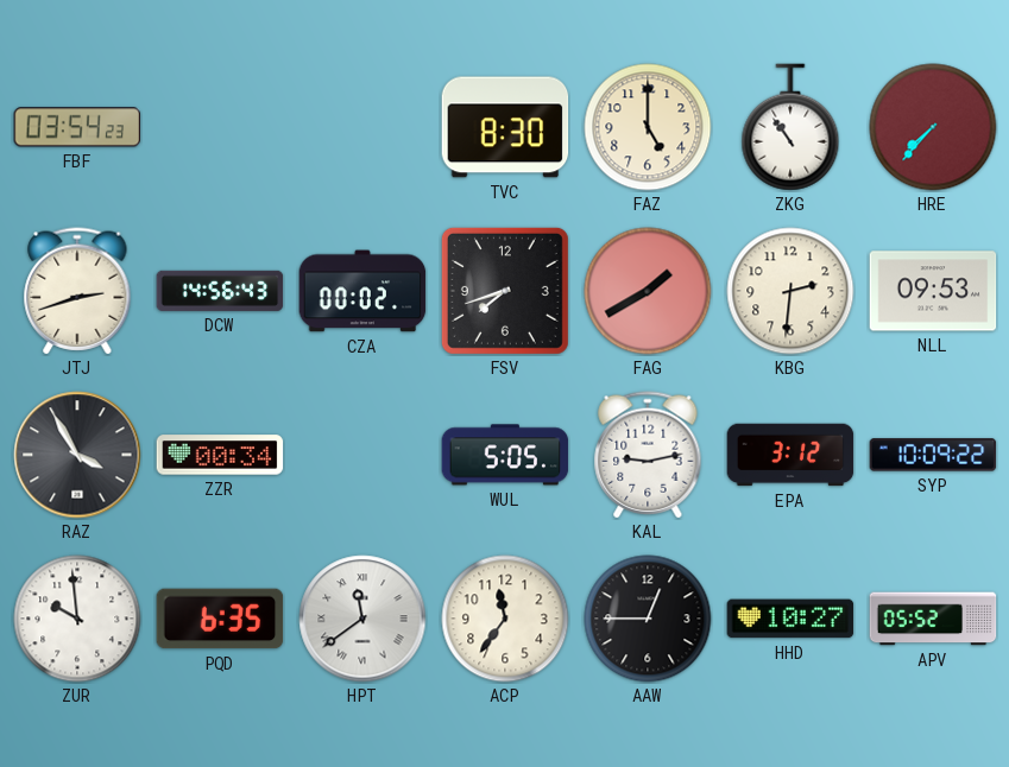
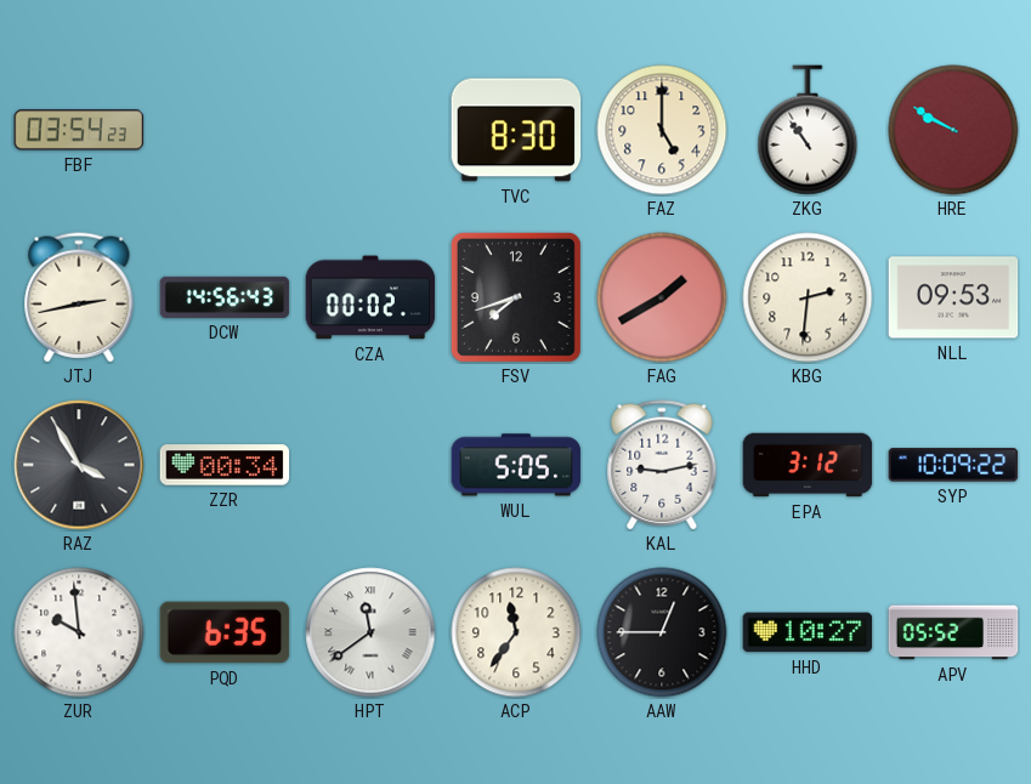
HRE: 7:37 -> 9:50 (953, 130)
JTJ: 2:42 -> 2:43 (79, 297)
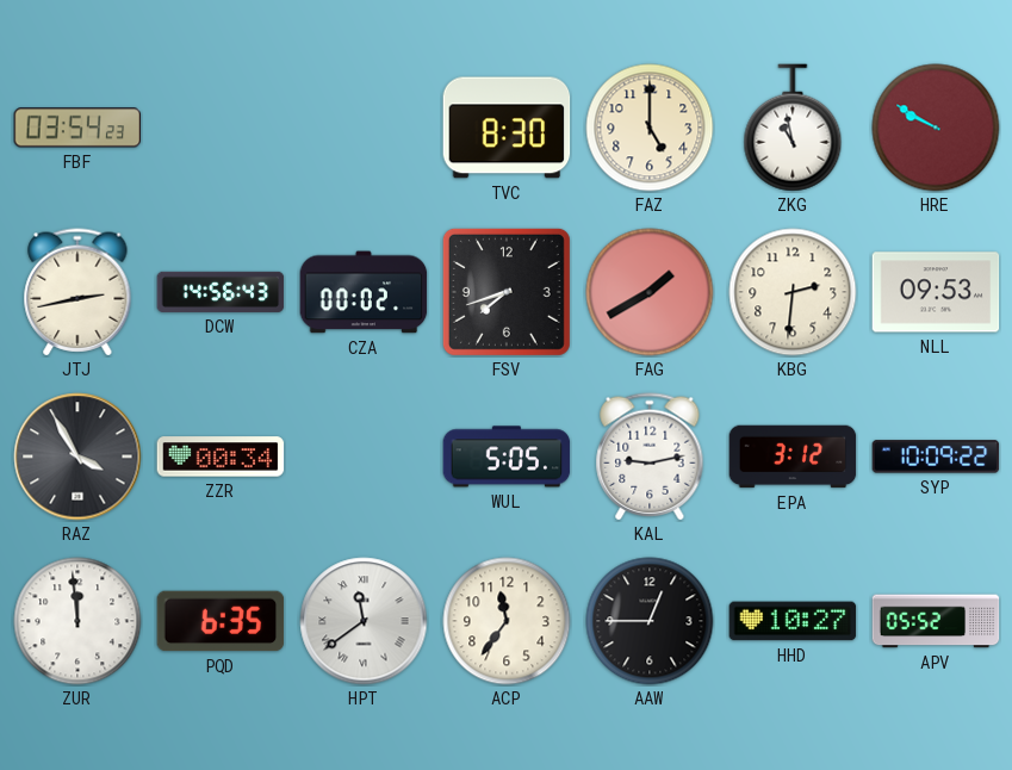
ZKG: 10:54 -> 10:58 (793, 128)
ZUR: 9:59 -> 11:59 (77, 621)
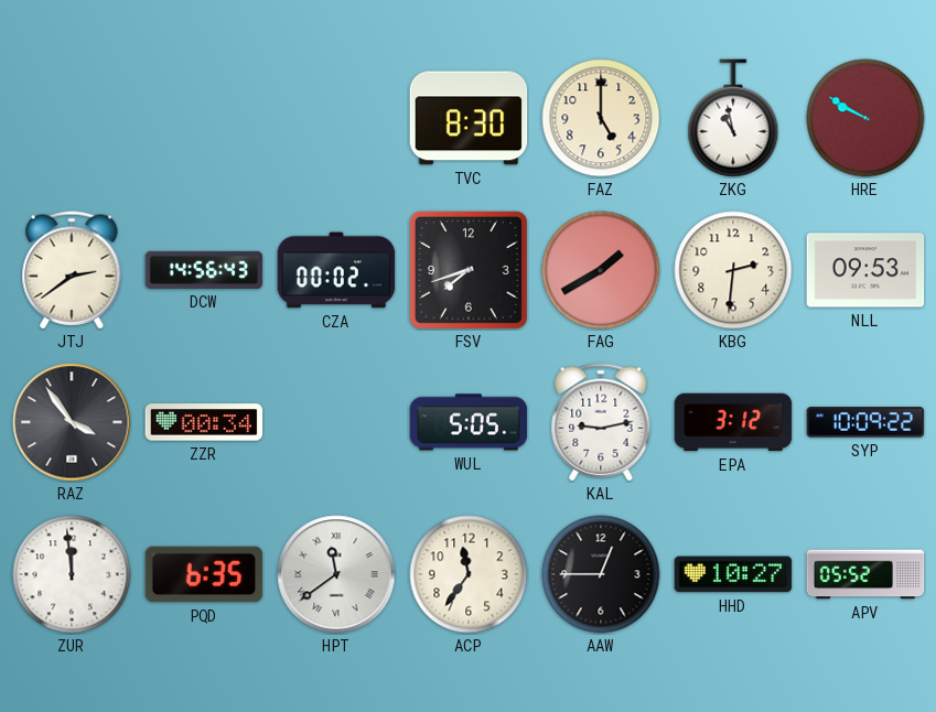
FBF: 03:54 -> none (77, 128)
JTJ: 2:43 -> 2:39 (72, 270)
RAZ: 3:55 -> 3:54 (72, 422)
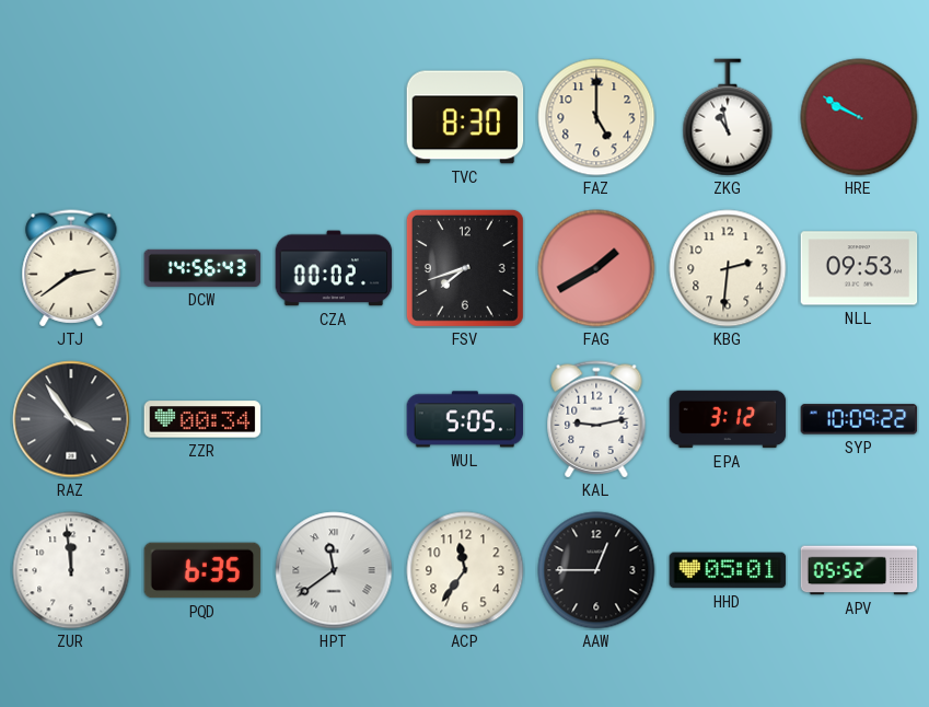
HHD: 10:27 -> 05:01 (728, 570)
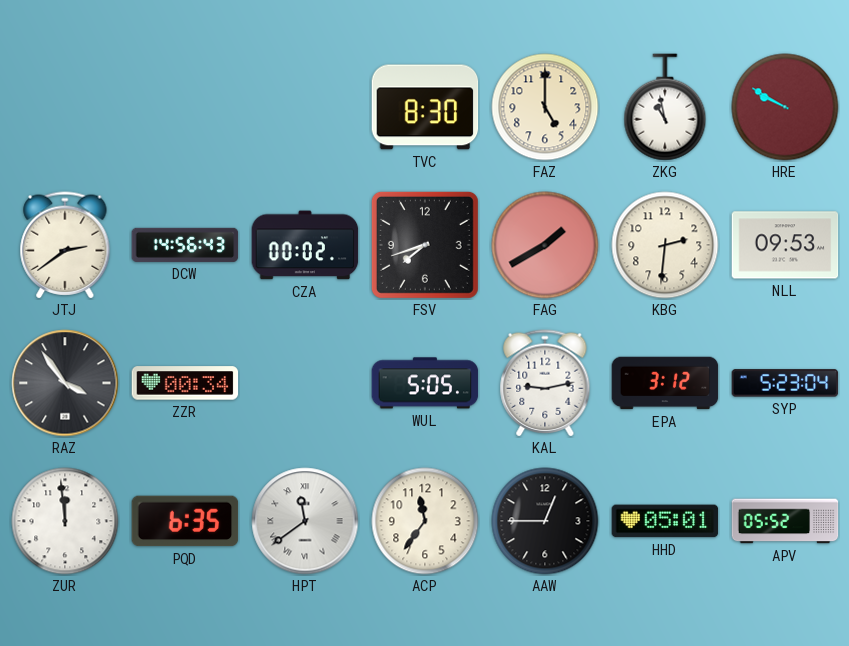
SYP: 10:09 -> 5:23 (785, 383)
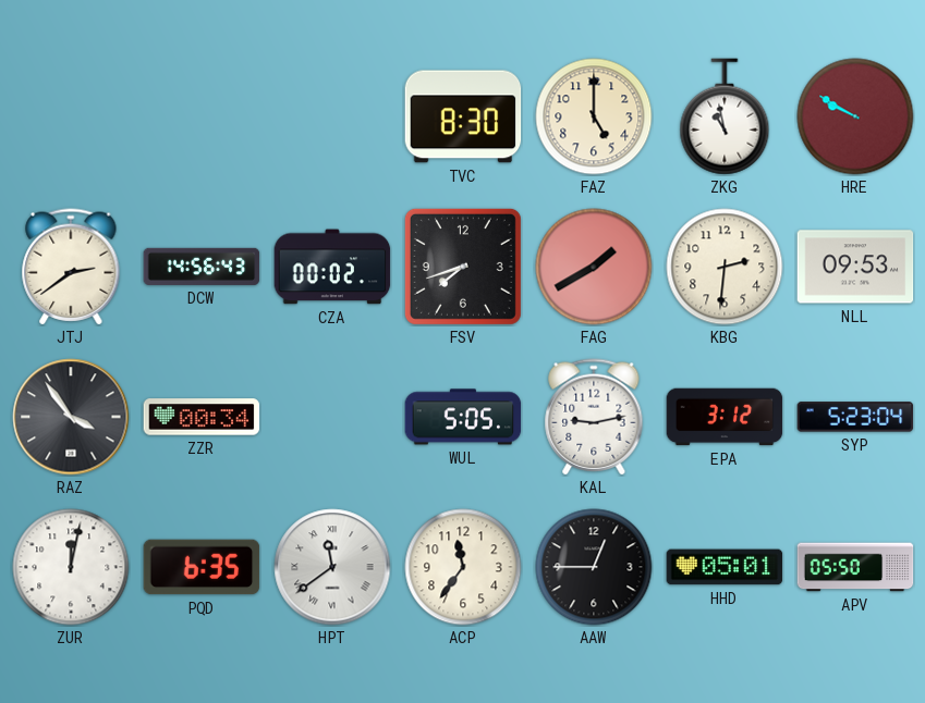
ZUR: 11:59 -> 12:02 (71, 567)
APV: 05:52 -> 05:50 (855, 567)
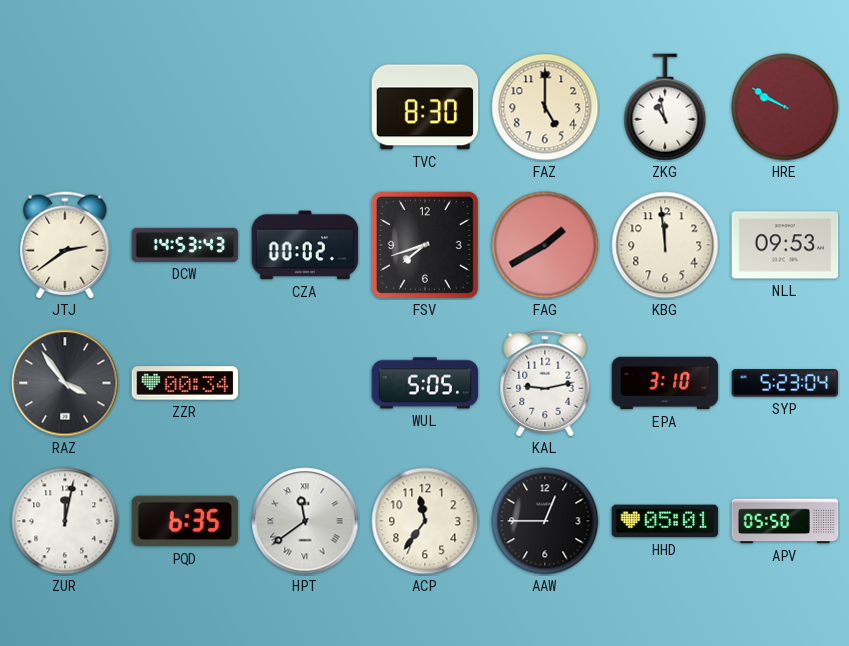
DCW: 14:56 -> 14:53 (185, 245)
KBG: 2:31 -> 11:59 (665, 245)
EPA: 3:12 -> 3:10 (665, 383)
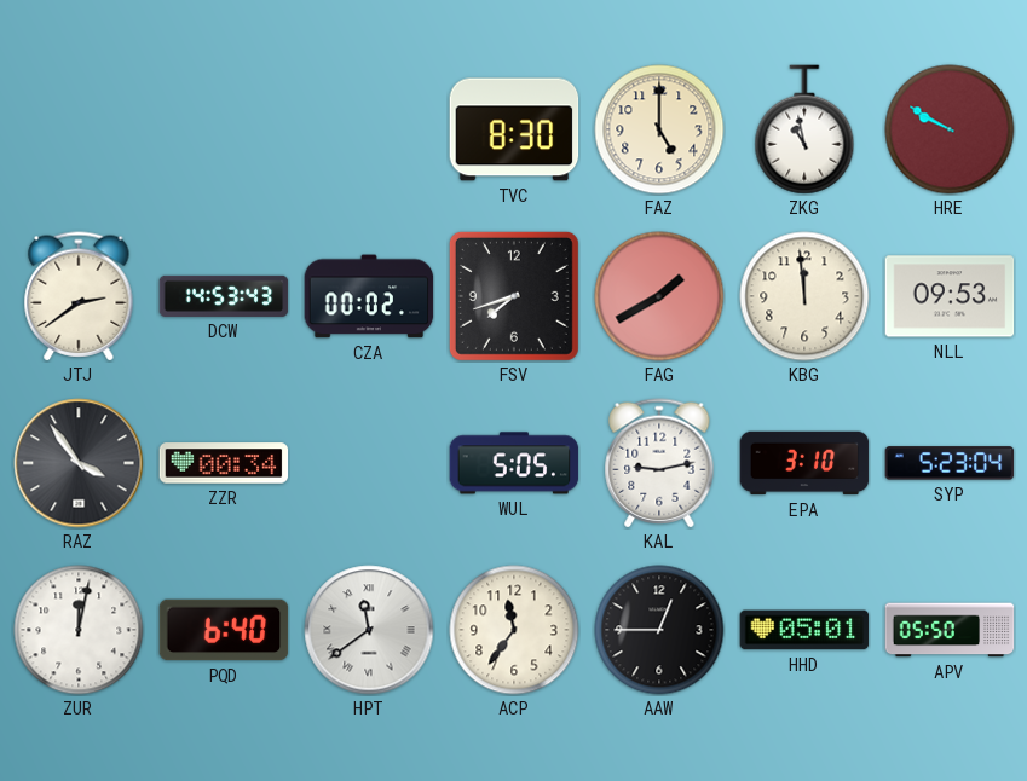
PQD: 6:35 -> 6:40 (224, 630)
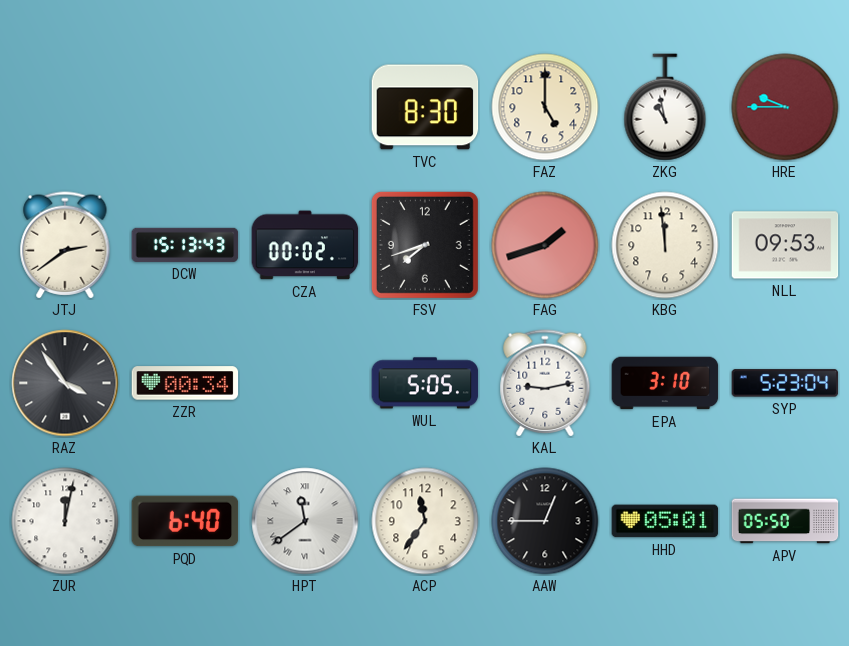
HRE: 9:50 -> 9:45 (785, 107)
DCW: 14:53 -> 15:13 (185, 245)
FAG: 1:40 -> 1:42 (545, 245)
